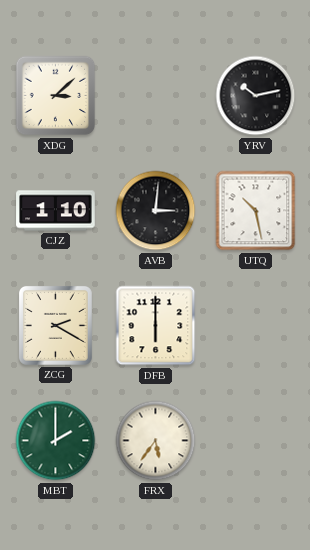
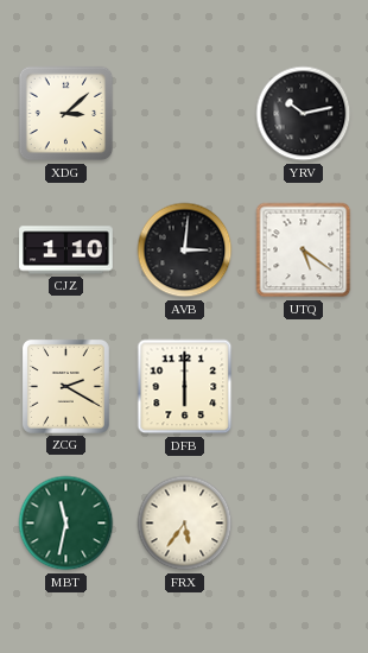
UTQ: 10:28 -> 5:21 (304, 251)
MBT: 2:00 -> 11:32 (66, 524)
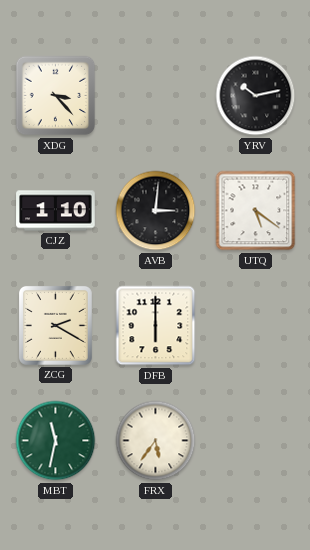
XDG: 3:08 -> 3:23 (56, 96)
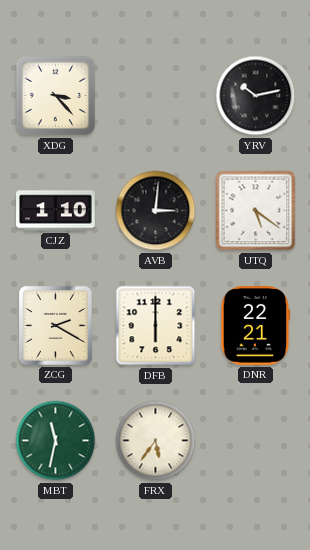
DNR: none -> 22:21 (255, 326)
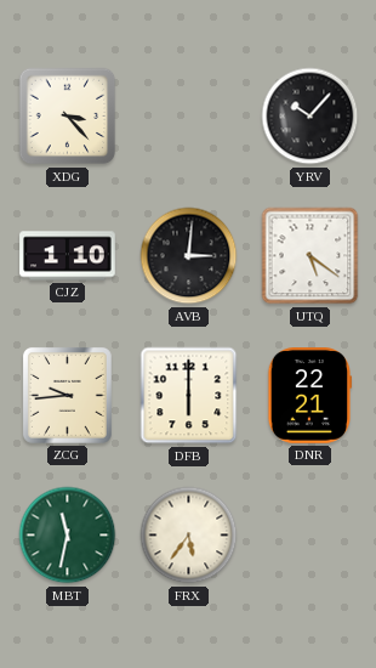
YRV: 10:13 -> 10:07 (311, 117)
ZCG: 2:20 -> 9:44 (67, 395)
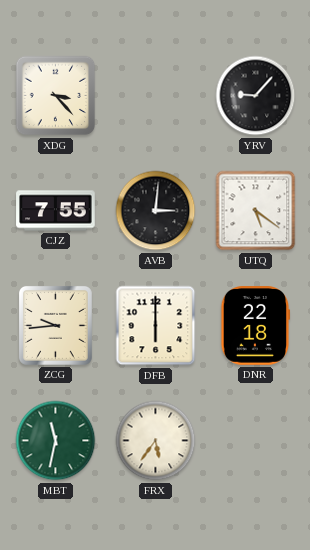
YRV: 10:07 -> 9:07 (256, 96)
CJZ: 1:10 -> 7:55 (56, 211)
DNR: 22:21 -> 22:18 (255, 326)
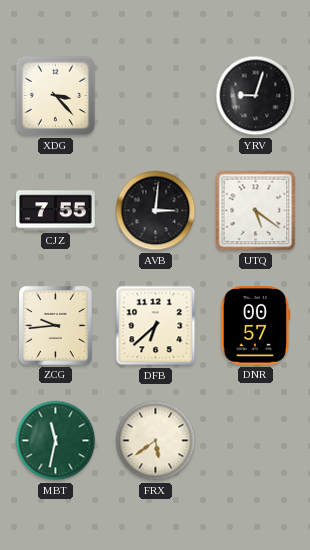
YRV: 9:07 -> 9:03 (256, 96)
DFB: 6:00 -> 6:38 (156, 326)
DNR: 22:18 -> 00:57 (255, 326)
FRX: 5:36 -> 5:39 (156, 441)
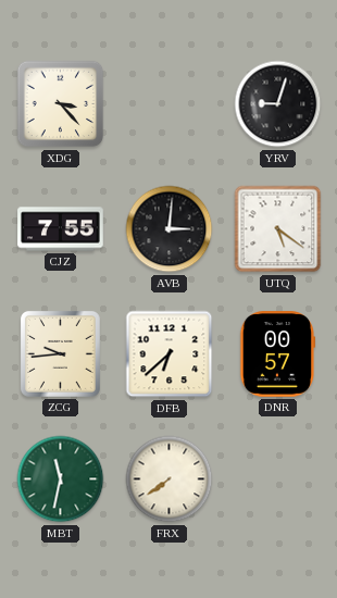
FRX: 5:39 -> 7:39 (170, 479)
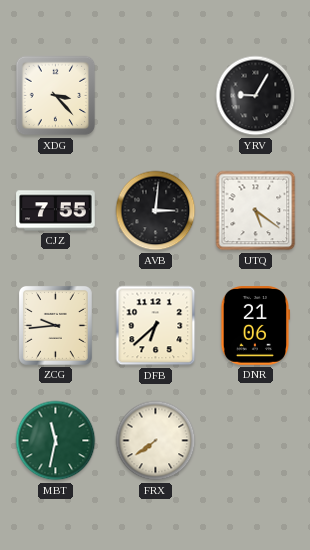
YRV: 9:03 -> 9:05 (256, 96)
DNR: 00:57 -> 21:06 (255, 326)
